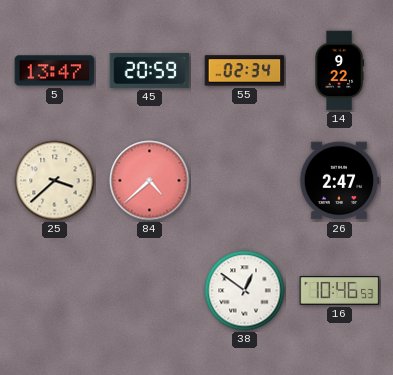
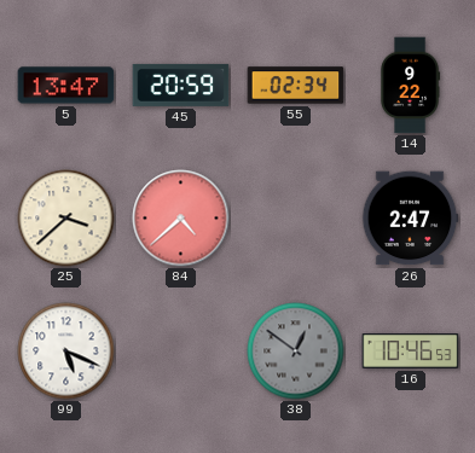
99: none -> 5:19 (66, 352)
38 dial: white -> grey (296, 352)
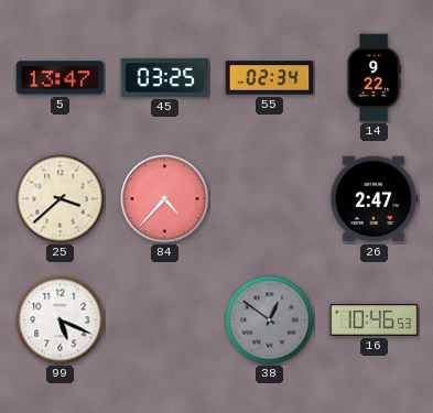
45: 20:59 -> 03:25 (165, 77)
84: 4:38 -> 4:37 (165, 199)
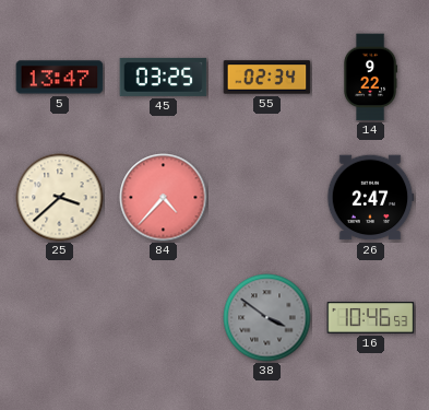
99: 5:19 -> none (61, 320)
38: 12:51 -> 3:51 (267, 318)
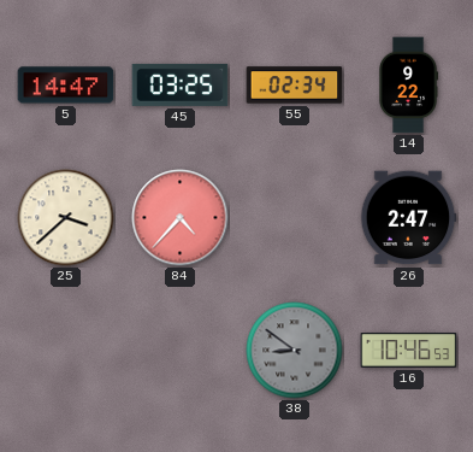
5: 13:47 -> 14:47 (66, 86)
38: 3:51 -> 8:51 (295, 351)
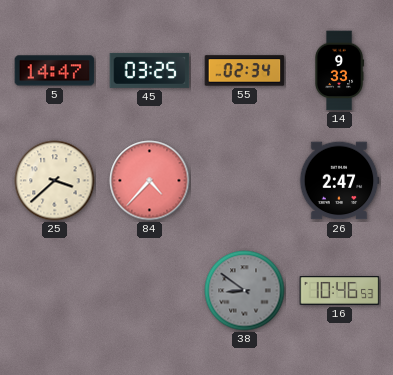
14: 9:22 -> 9:33 (339, 71)
